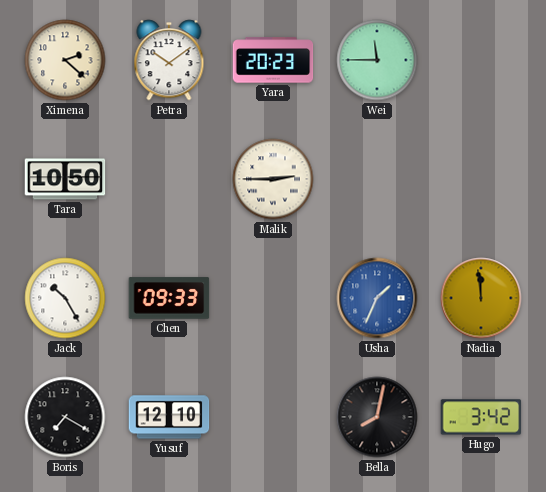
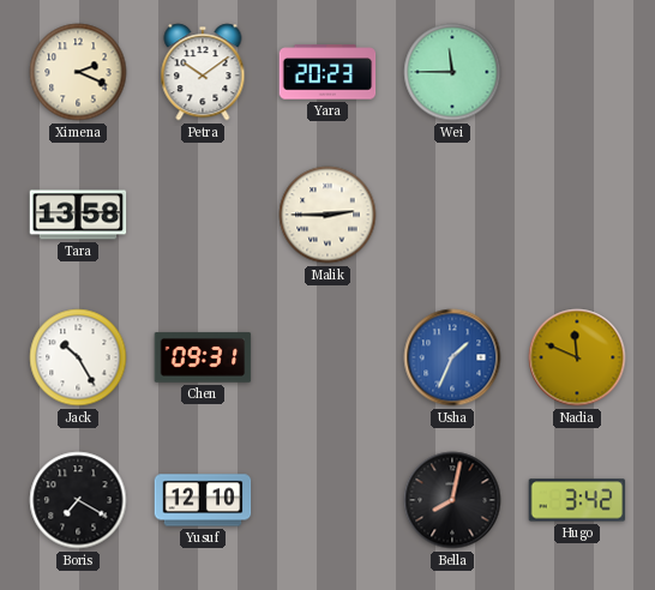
Ximena: 2:22 -> 2:19 (78, 72)
Tara: 10:50 -> 13:58 (78, 215)
Chen: 09:33 -> 09:31 (203, 357)
Nadia: 11:59 -> 11:49 (577, 357)
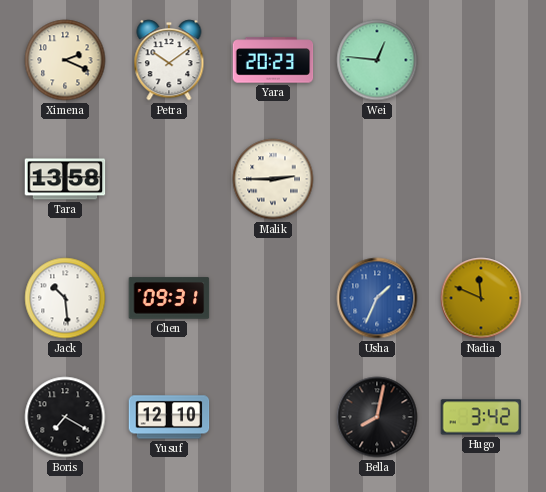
Wei: 11:45 -> 12:46 (377, 60)
Jack: 10:25 -> 10:29 (65, 298)
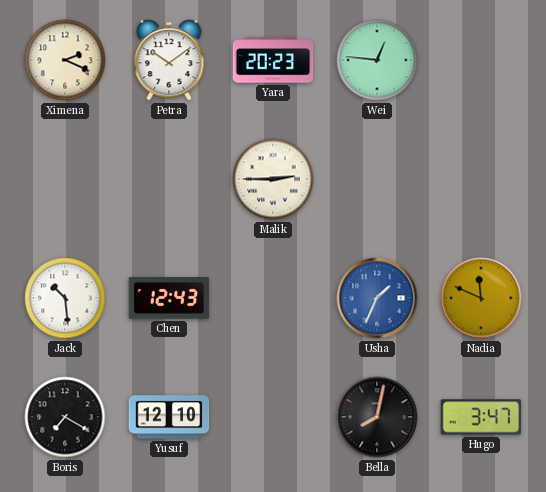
Tara: 13:58 -> none (65, 179)
Chen: 09:31 -> 12:43 (169, 298)
Hugo: 3:42 -> 3:47 (481, 417)
